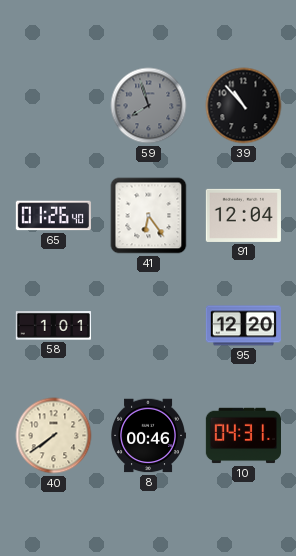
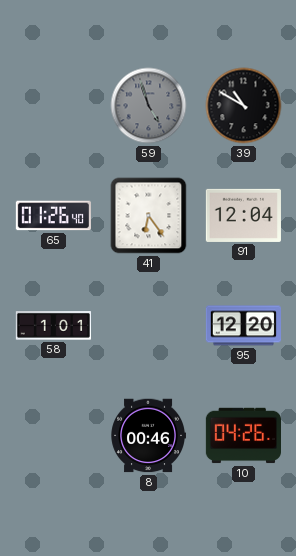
59: 7:57 -> 4:57 (149, 106)
39: 10:53 -> 10:50 (244, 106)
40: 7:39 -> none (54, 436)
10: 04:31 -> 04:26 (243, 436)
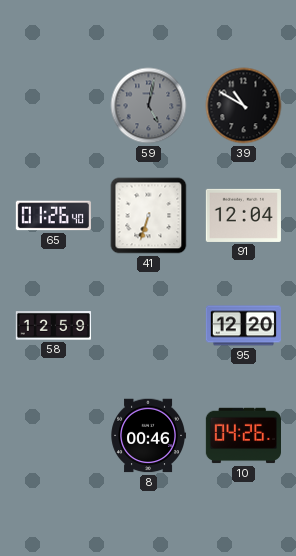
59: 4:57 -> 5:02 (149, 106)
41: 6:24 -> 6:33 (149, 216)
58: 1:01 -> 12:59 (53, 326)
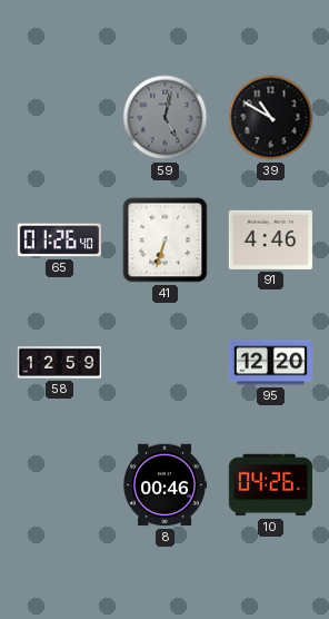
91: 12:04 -> 4:46 (270, 239)
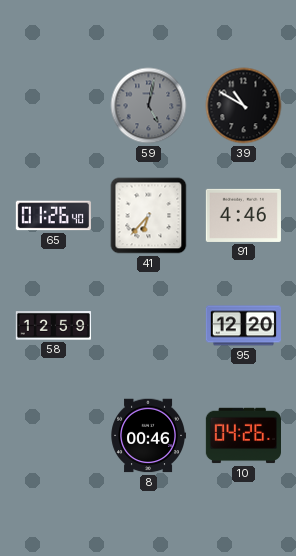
41: 6:33 -> 6:37 (149, 216)
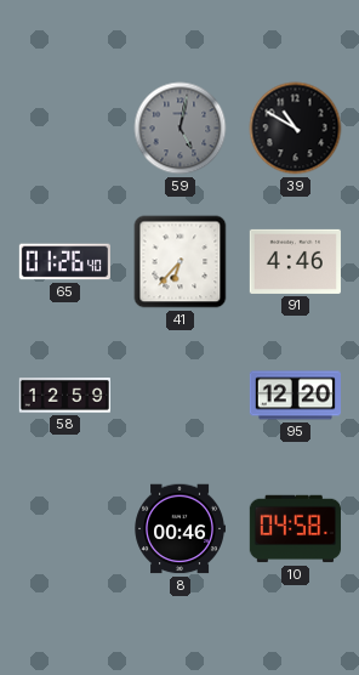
10: 04:26 -> 04:58 (295, 529)
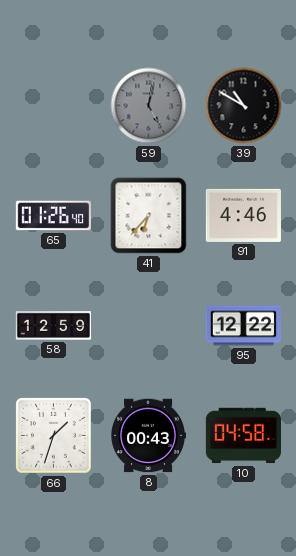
95: 12:20 -> 12:22 (243, 326)
66: none -> 1:33 (54, 436)
8: 00:46 -> 00:43 (148, 436)
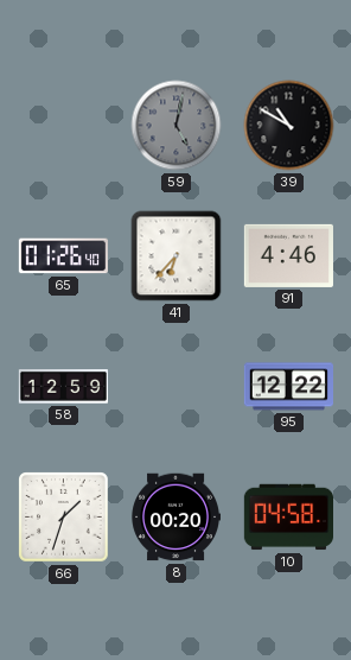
8: 00:43 -> 00:20 (175, 518)
